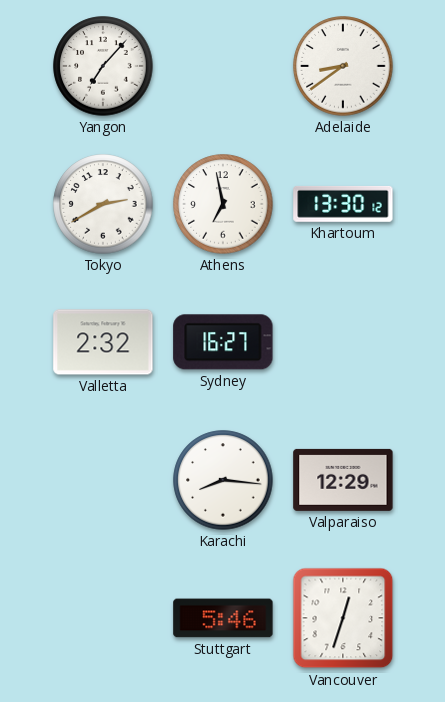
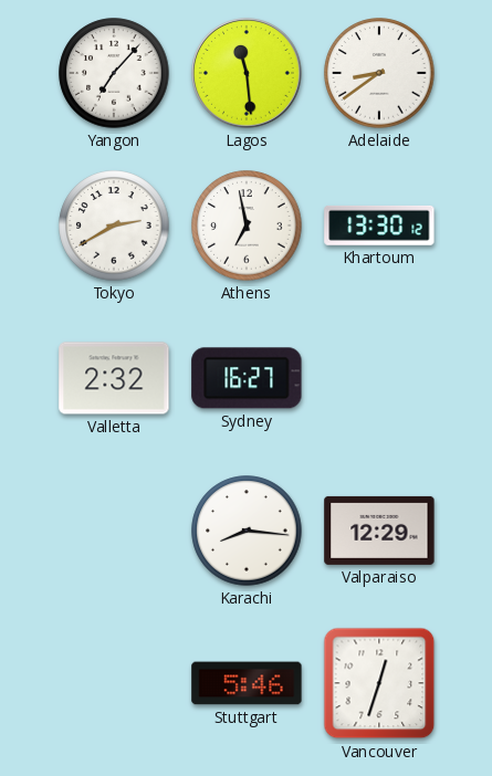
Lagos: none -> 11:29 (247, 73)
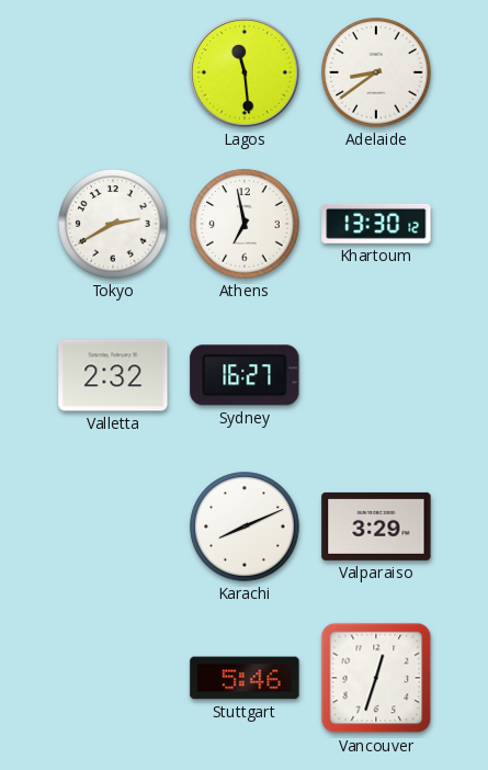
Yangon: 7:07 -> none (114, 73)
Karachi: 8:16 -> 8:11 (245, 526)
Valparaiso: 12:29 -> 3:29 (376, 526)
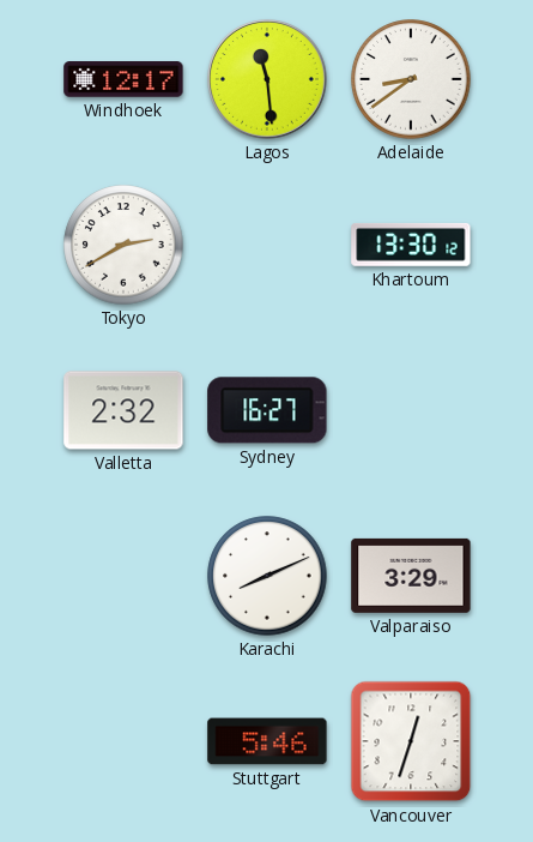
Windhoek: none -> 12:17 (123, 79)
Athens: 6:58 -> none (245, 224)
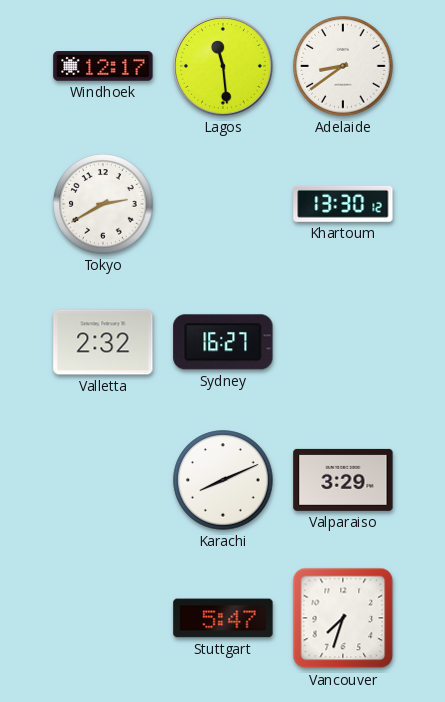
Stuttgart: 5:46 -> 5:47 (223, 618)
Vancouver: 12:33 -> 7:33 (343, 618)
